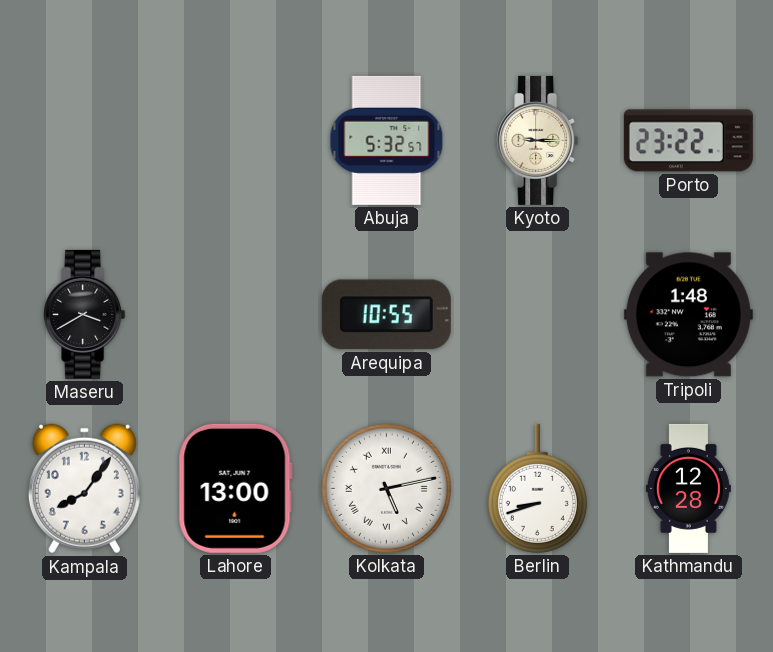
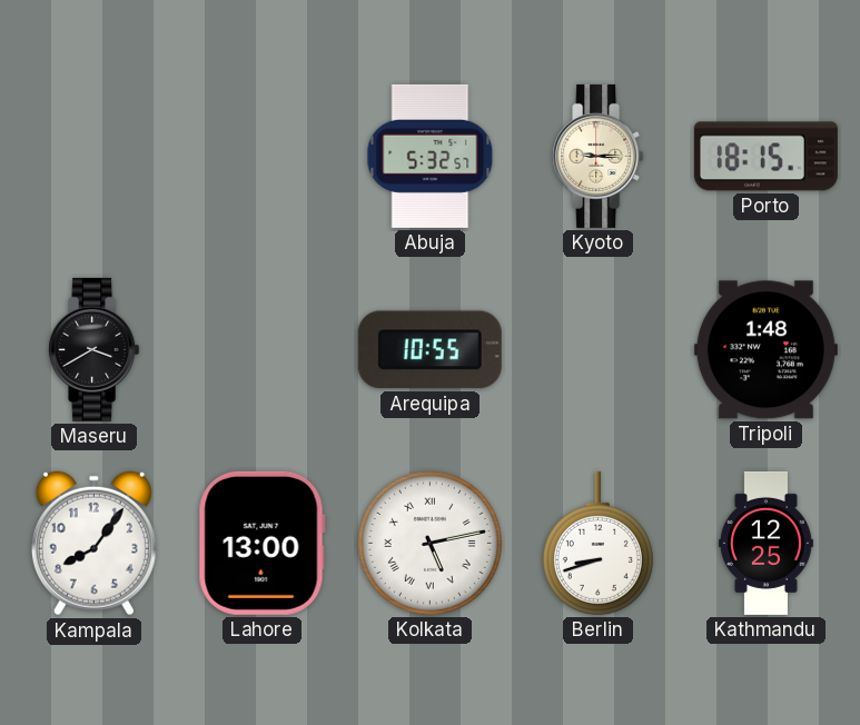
Porto: 23:22 -> 18:15 (765, 157)
Kathmandu: 12:28 -> 12:25 (765, 543)
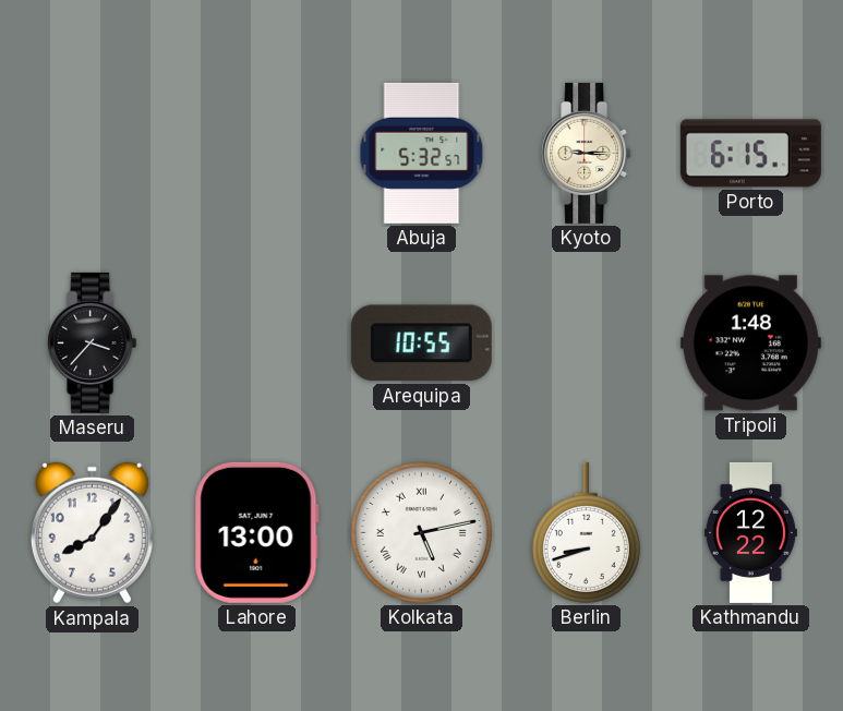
Porto: 18:15 -> 6:15 (750, 154)
Maseru: 3:40 -> 3:37 (93, 342)
Kathmandu: 12:25 -> 12:22 (750, 532)
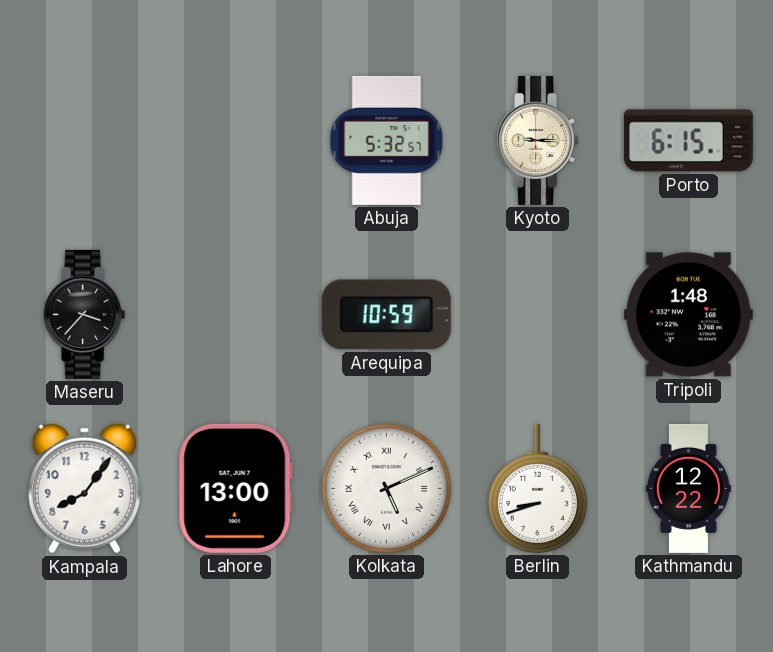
Arequipa: 10:55 -> 10:59 (386, 315)
Kolkata: 5:13 -> 5:11 (386, 488)
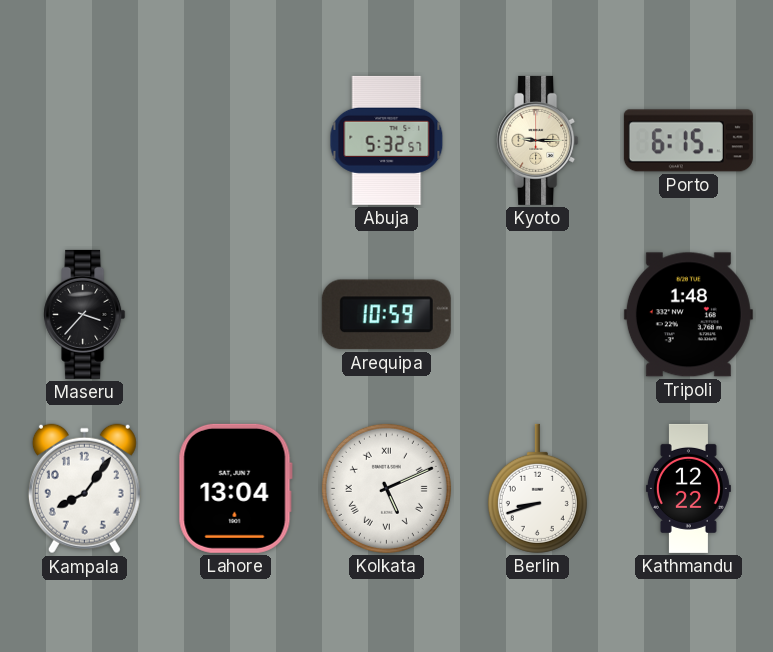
Lahore: 13:00 -> 13:04 (235, 488)
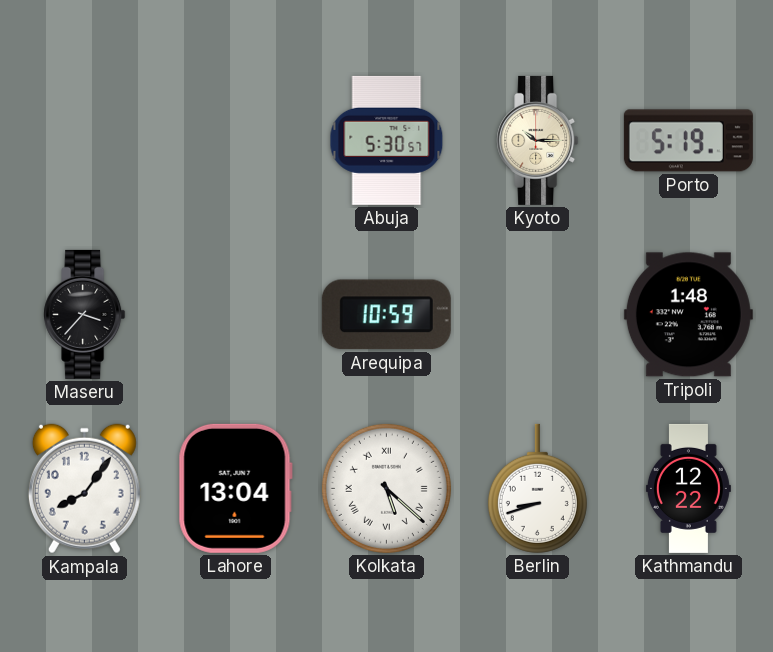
Abuja: 5:32 -> 5:30 (387, 140)
Kyoto: 9:15 -> 10:15 (538, 140)
Porto: 6:15 -> 5:19 (688, 141)
Kolkata: 5:11 -> 5:22 (386, 488)
